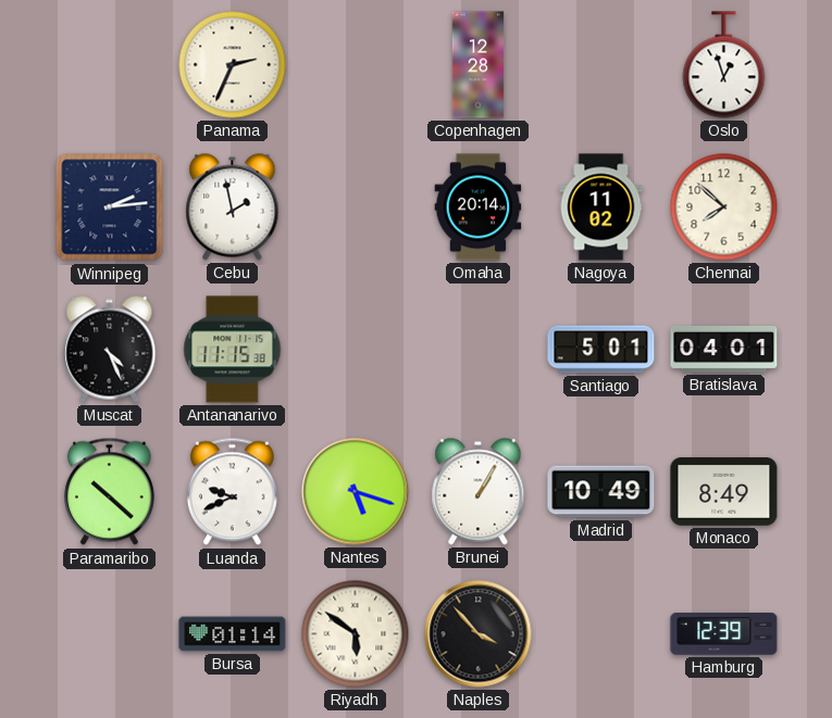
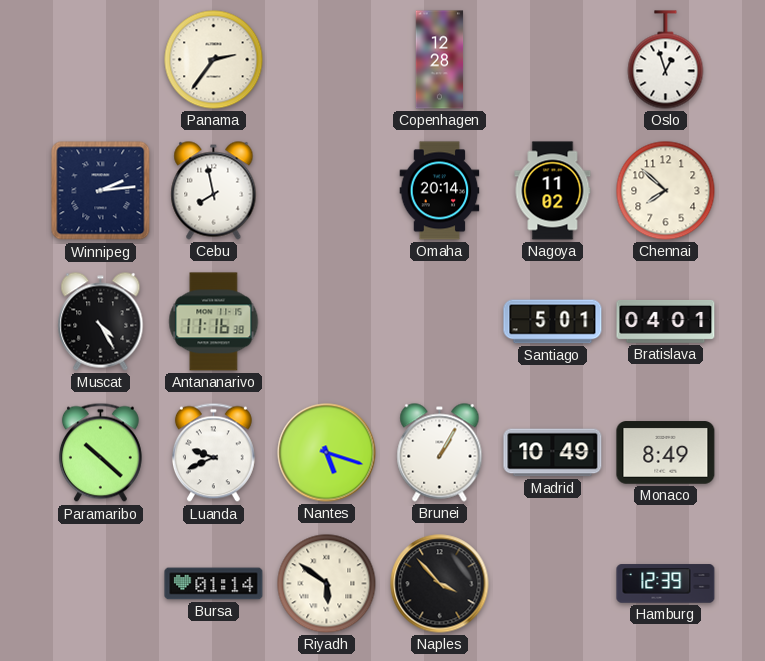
Panama: 2:34 -> 2:36 (214, 60)
Cebu: 1:58 -> 7:58 (214, 191)
Muscat: 4:26 -> 4:25 (101, 322)
Antananarivo: 11:15 -> 11:16 (214, 322)
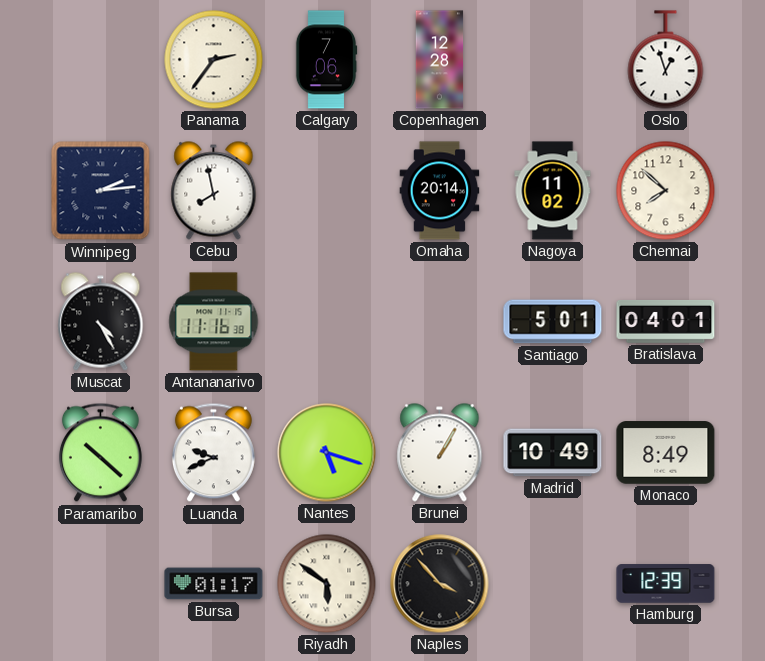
Calgary: none -> 7:06 (326, 60)
Bursa: 01:14 -> 01:17 (214, 584)
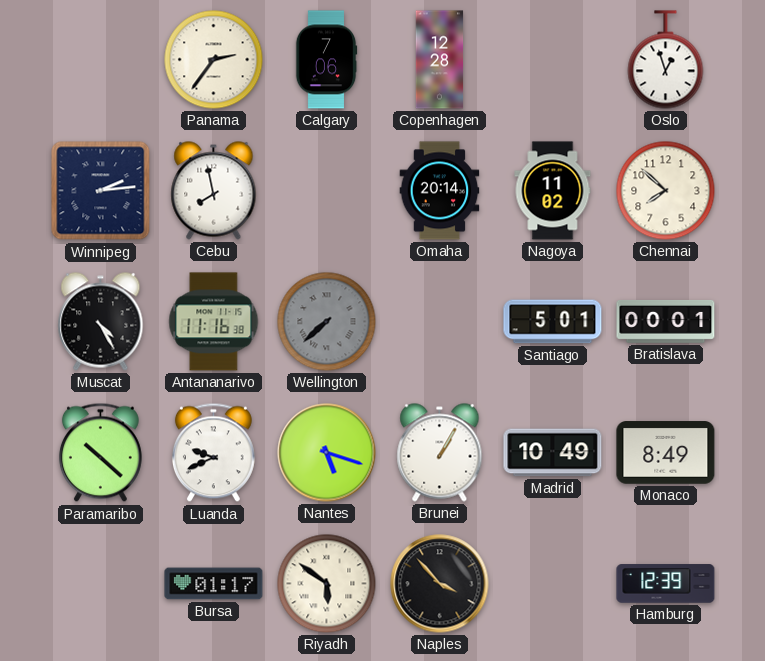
Wellington: none -> 7:38 (327, 322)
Bratislava: 04:01 -> 00:01 (666, 321)
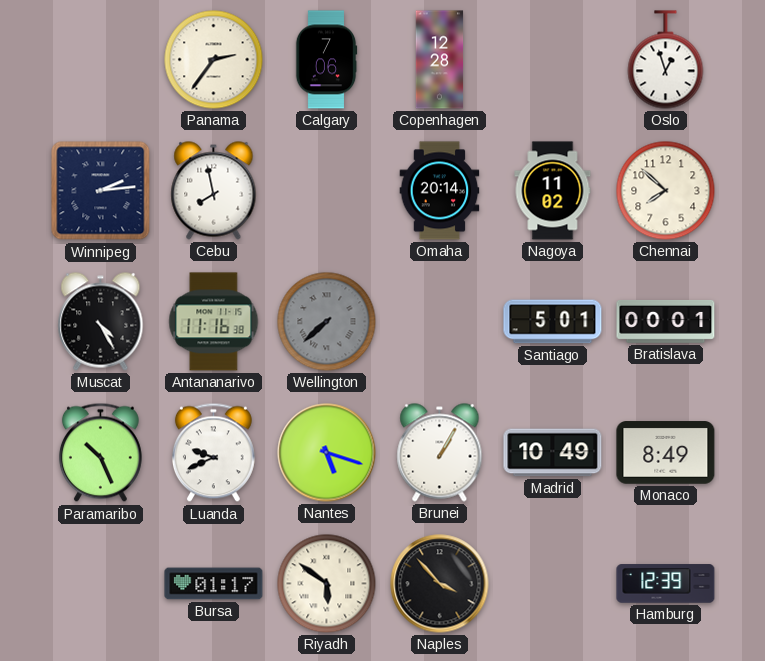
Paramaribo: 10:22 -> 10:26 (100, 453)
